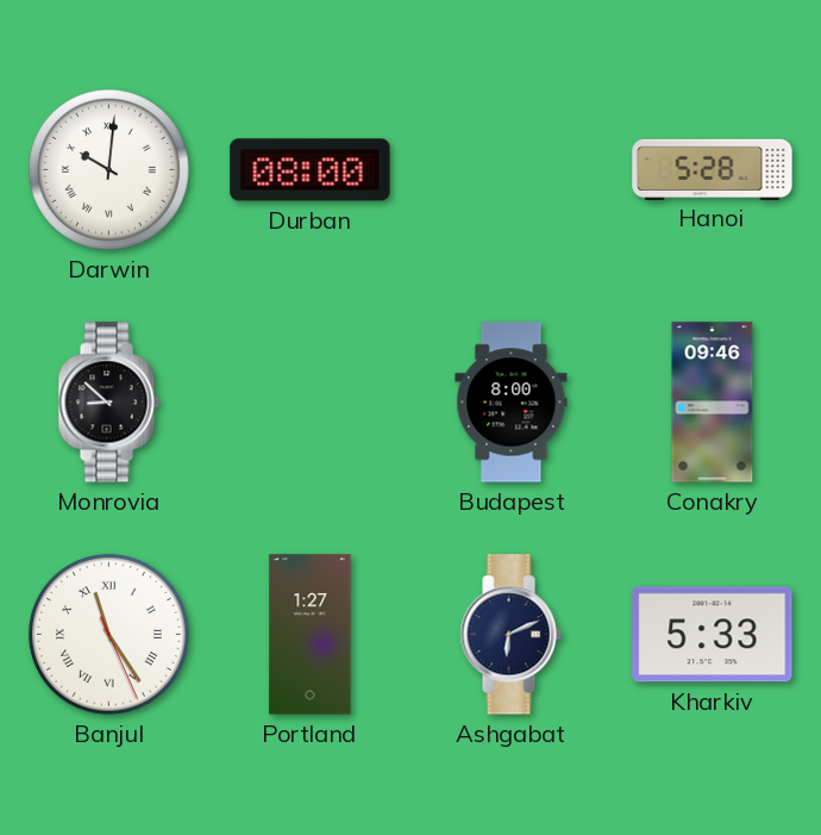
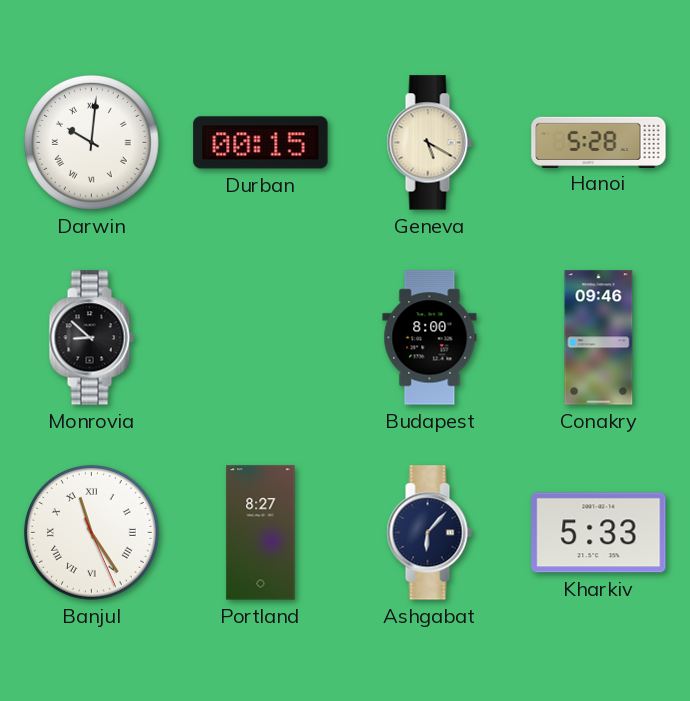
Durban: 08:00 -> 00:15 (261, 143)
Geneva: none -> 5:20 (429, 143)
Portland: 1:27 -> 8:27 (261, 533)
Ashgabat: 6:11 -> 6:07 (429, 533)
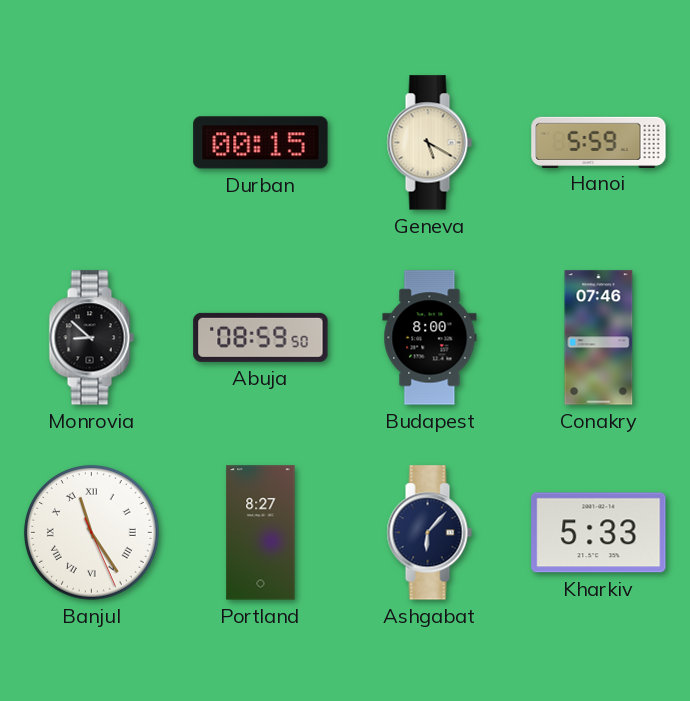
Darwin: 10:01 -> none (91, 142)
Hanoi: 5:28 -> 5:59 (599, 142)
Abuja: none -> 08:59 (261, 337)
Conakry: 09:46 -> 07:46 (599, 338)
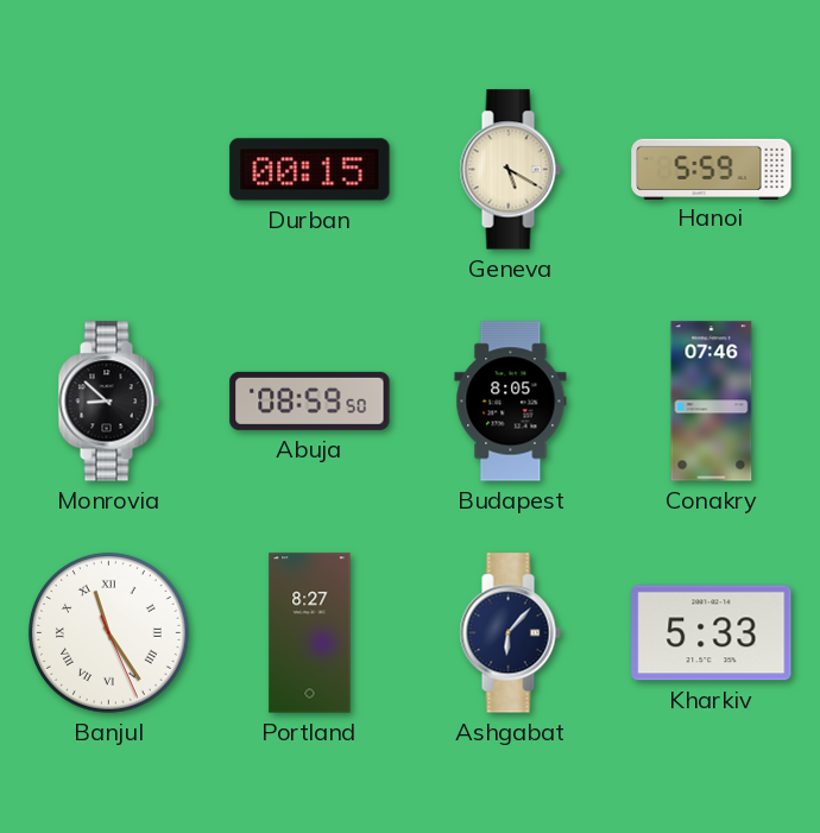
Budapest: 8:00 -> 8:05 (511, 402)
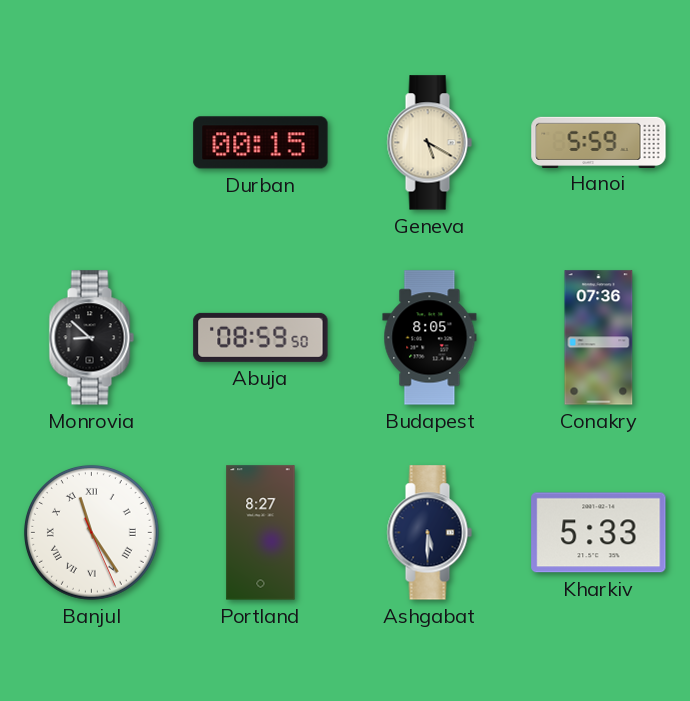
Conakry: 07:46 -> 07:36 (599, 338)
Ashgabat: 6:07 -> 5:30 (429, 533)
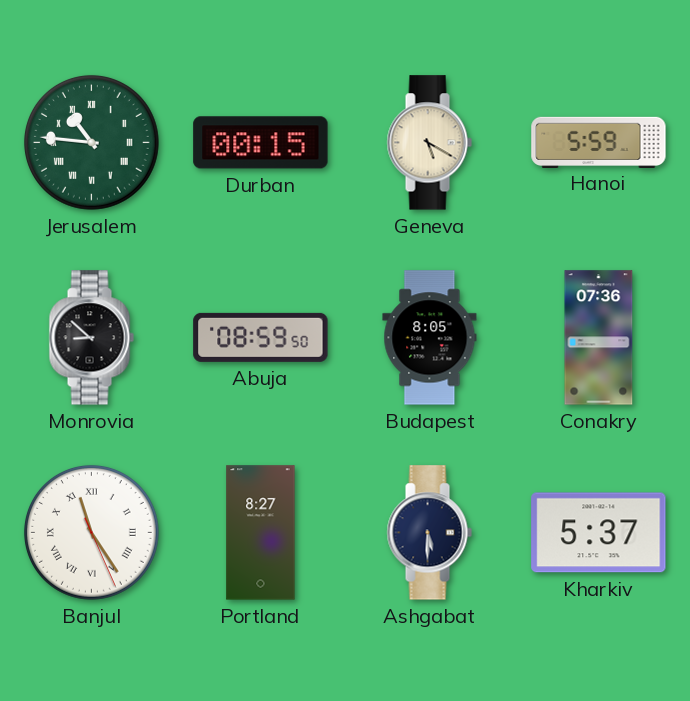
Jerusalem: none -> 10:46 (91, 142)
Kharkiv: 5:33 -> 5:37 (599, 533)
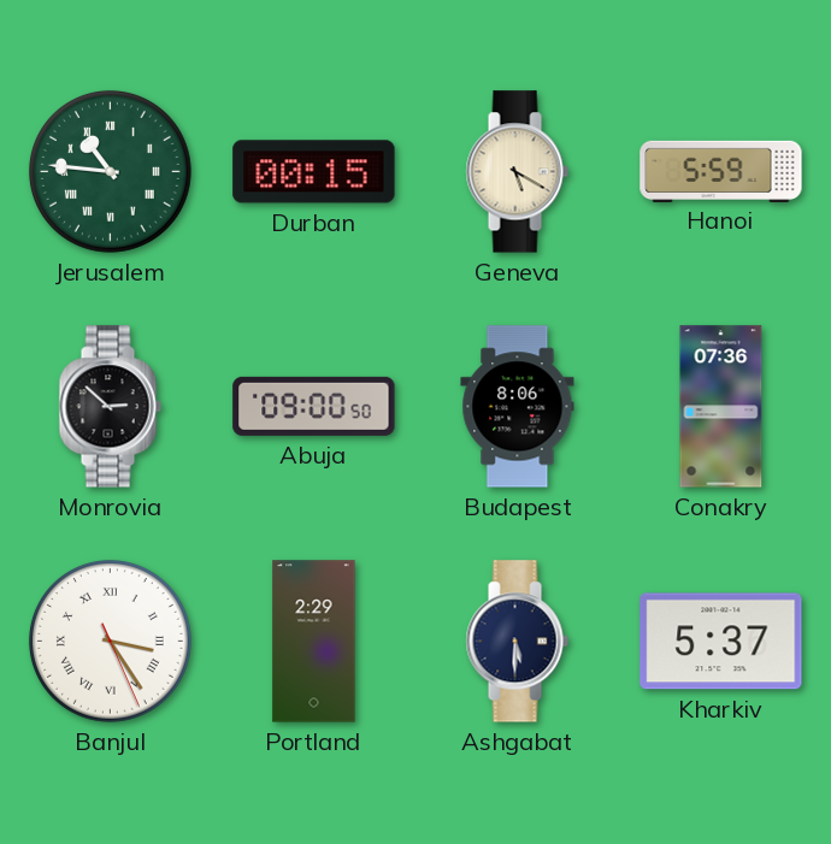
Monrovia: 8:52 -> 2:52 (110, 407)
Abuja: 08:59 -> 09:00 (314, 406)
Budapest: 8:05 -> 8:06 (518, 407)
Banjul: 11:24 -> 3:24 (110, 641)
Portland: 8:27 -> 2:29 (314, 642)
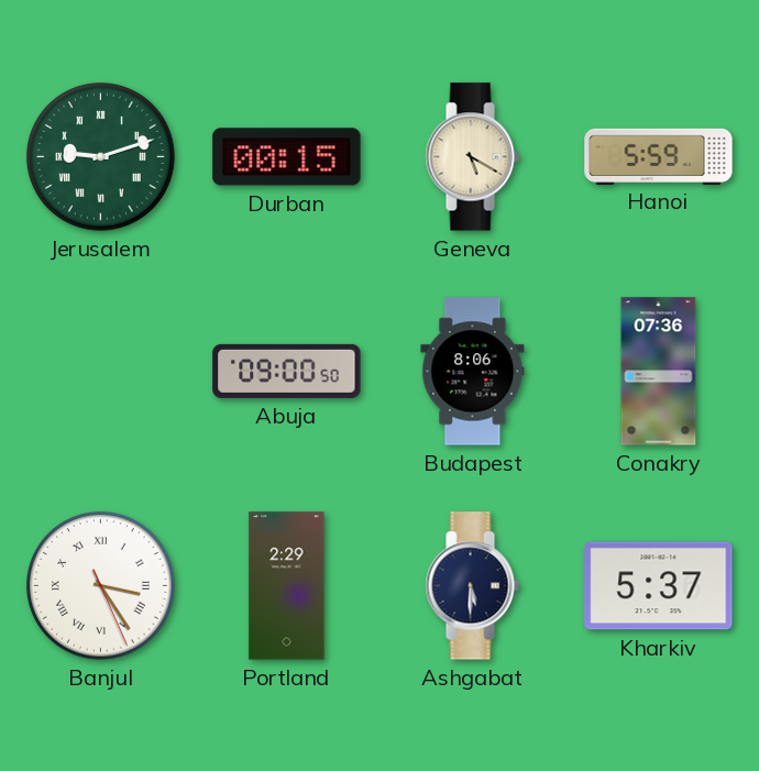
Jerusalem: 10:46 -> 9:12 (100, 156)
Monrovia: 2:52 -> none (110, 407)
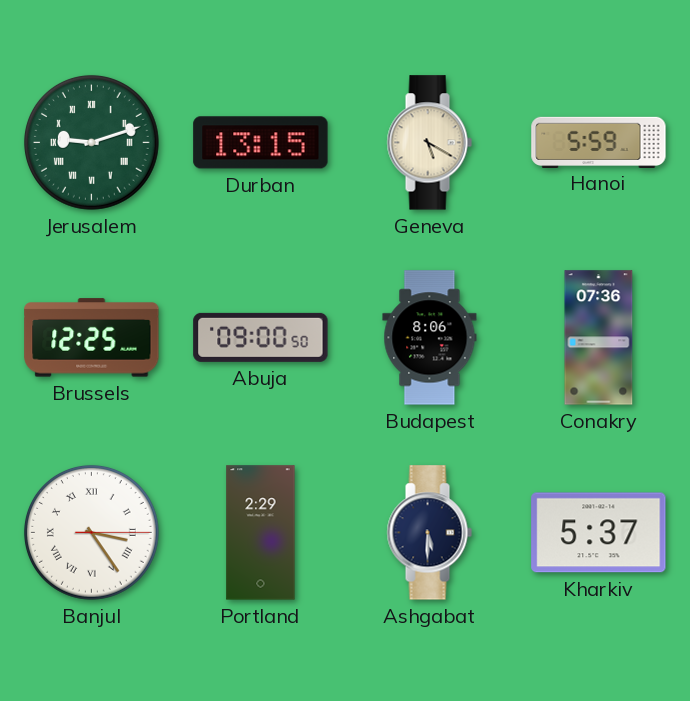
Durban: 00:15 -> 13:15 (261, 143)
Brussels: none -> 12:25 (92, 338)
Banjul: 3:24:26 -> 3:24:15 (91, 532)
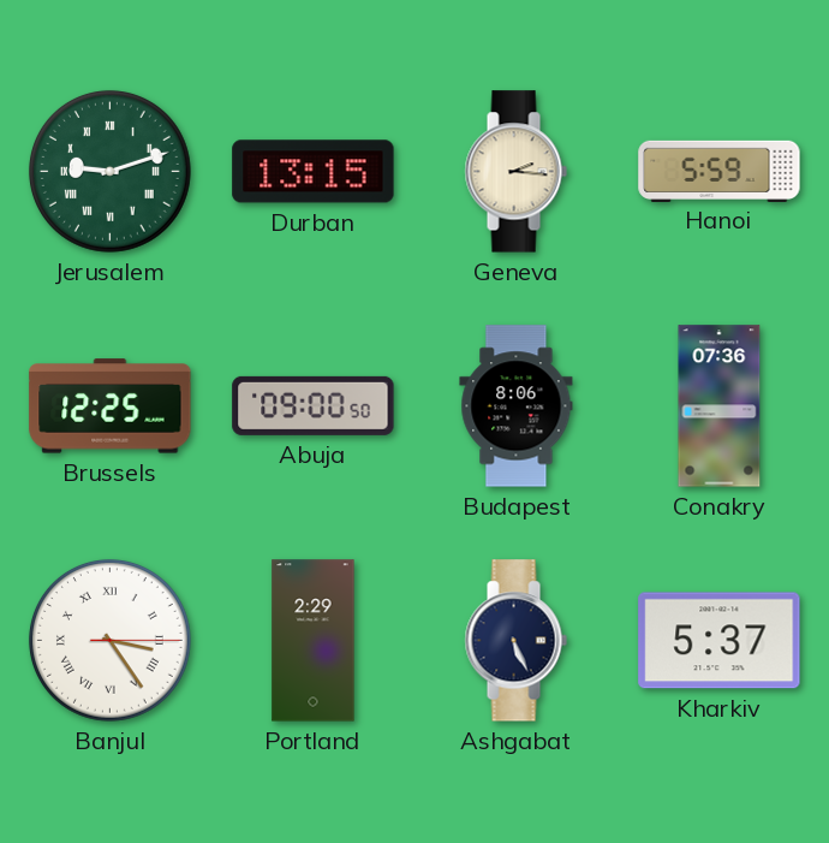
Geneva: 5:20 -> 2:16 (515, 172)
Ashgabat: 5:30 -> 5:26 (515, 641)
